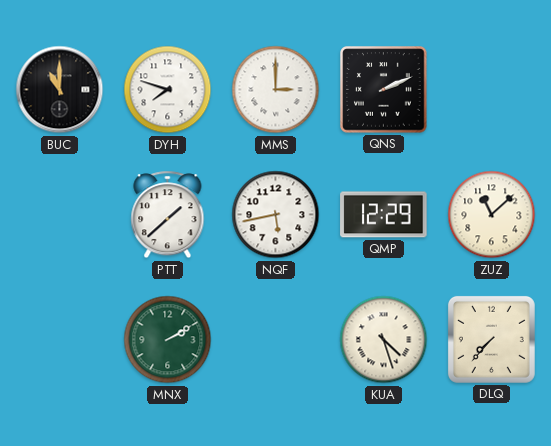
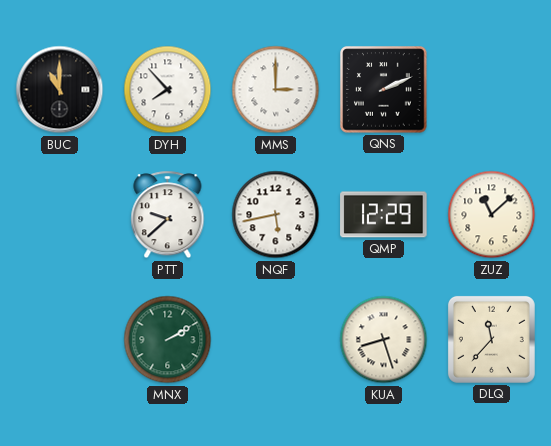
DYH: 7:48 -> 7:53 (168, 90)
PTT: 1:38 -> 9:38 (168, 215)
KUA: 4:27 -> 8:27 (384, 340)
DLQ: 7:37 -> 11:37 (491, 339)
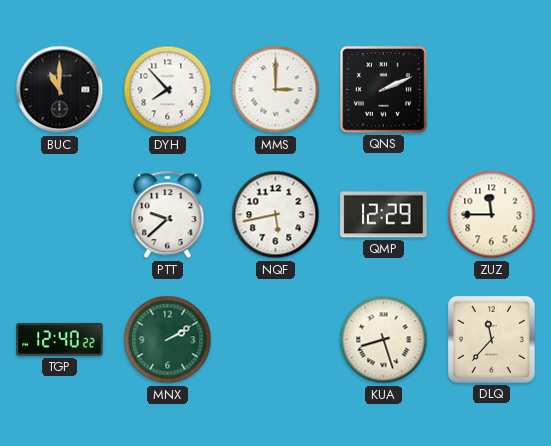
ZUZ: 11:08 -> 11:45 (492, 215)
TGP: none -> 12:40 (60, 339)
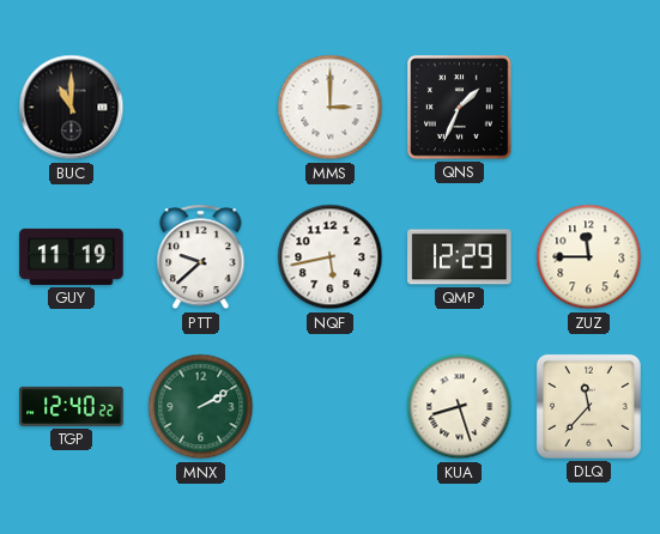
DYH: 7:53 -> none (168, 90)
QNS: 2:11 -> 1:34 (460, 108)
GUY: none -> 11:19 (72, 256)
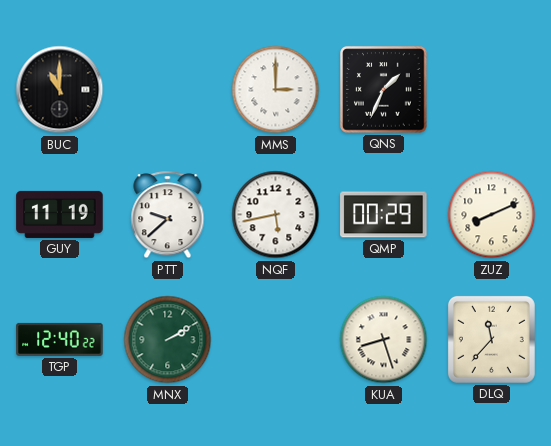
QMP: 12:29 -> 00:29 (384, 215)
ZUZ: 11:45 -> 8:11 (492, 215)
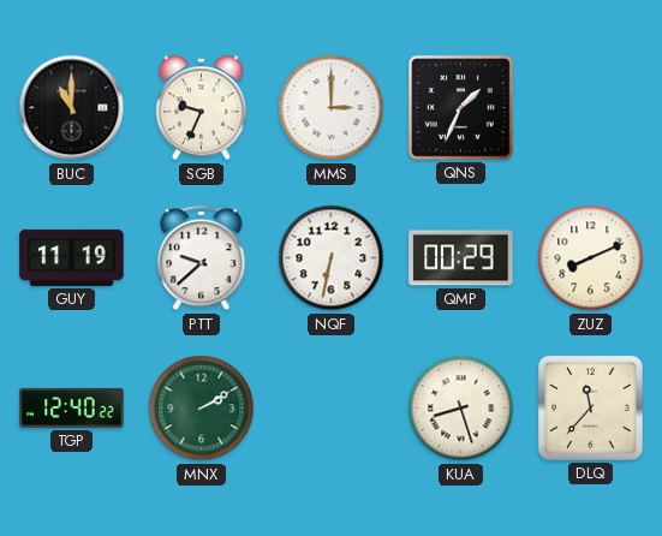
SGB: none -> 9:34 (202, 108)
NQF: 5:43 -> 6:32 (332, 258)
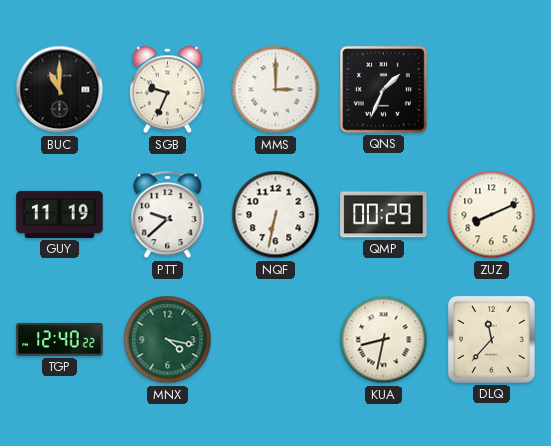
MNX: 2:10 -> 4:17 (168, 340)
KUA: 8:27 -> 8:32 (384, 340)
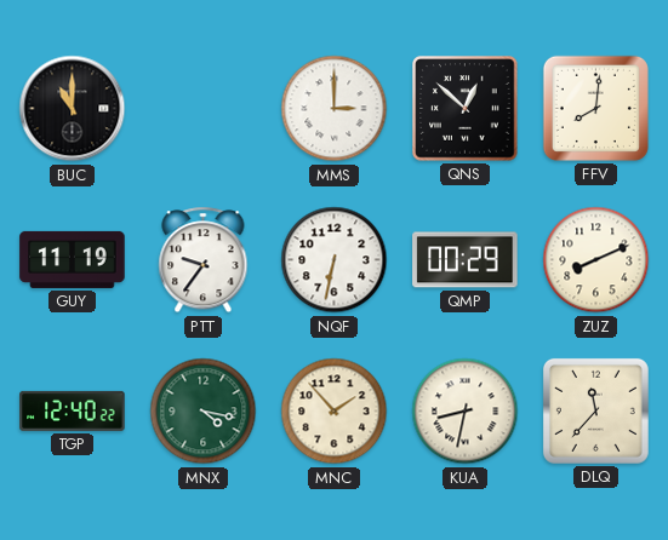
SGB: 9:34 -> none (168, 90)
QNS: 1:34 -> 12:52 (466, 109)
FFV: none -> 8:01 (595, 108)
PTT: 9:38 -> 9:36 (204, 260)
MNC: none -> 1:53 (335, 412)
